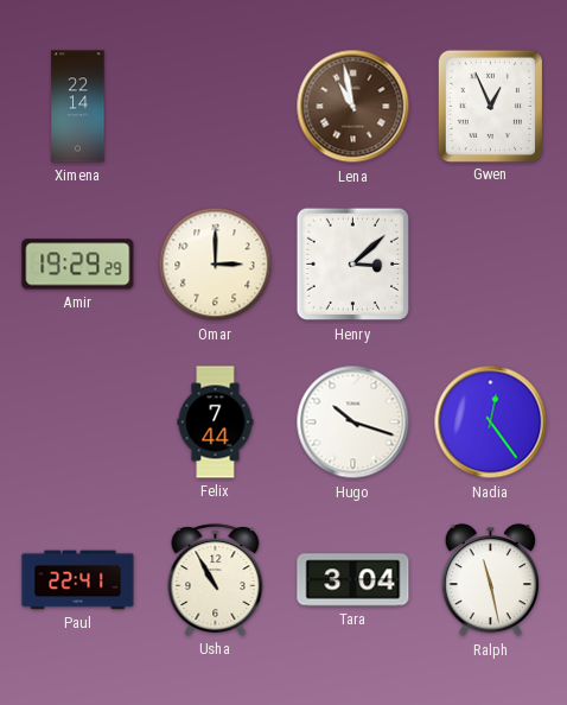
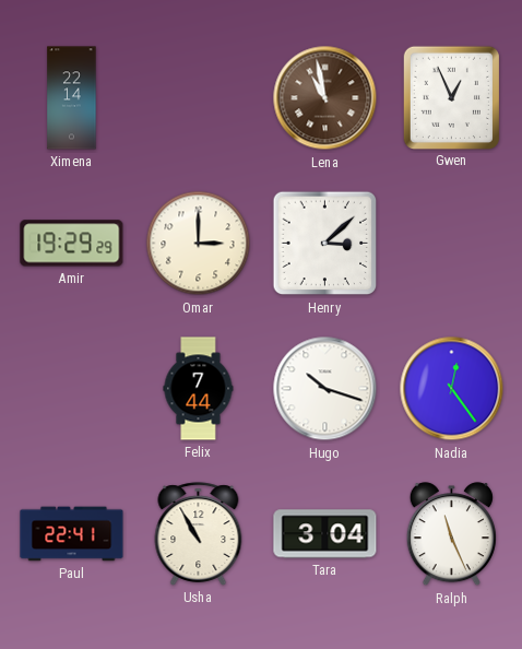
Ralph: 11:28 -> 11:26 (451, 534)
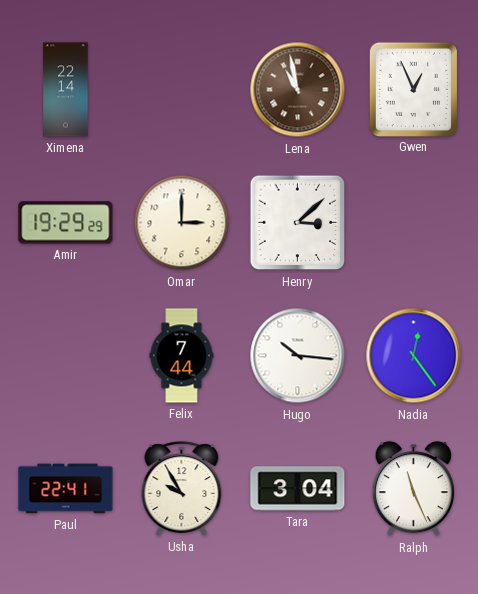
Hugo: 10:18 -> 10:16 (298, 356)
Usha: 10:55 -> 9:55 (182, 489)
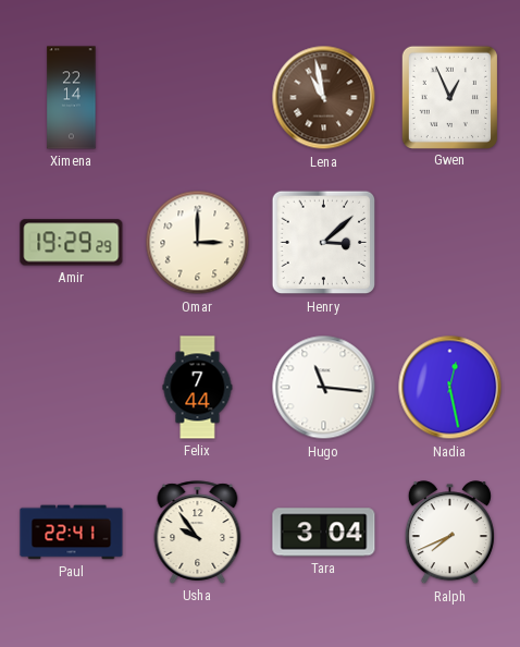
Hugo: 10:16 -> 11:16 (324, 388)
Nadia: 12:24 -> 12:28 (450, 388)
Usha: 9:55 -> 9:54 (198, 533)
Ralph: 11:26 -> 7:41 (449, 533)
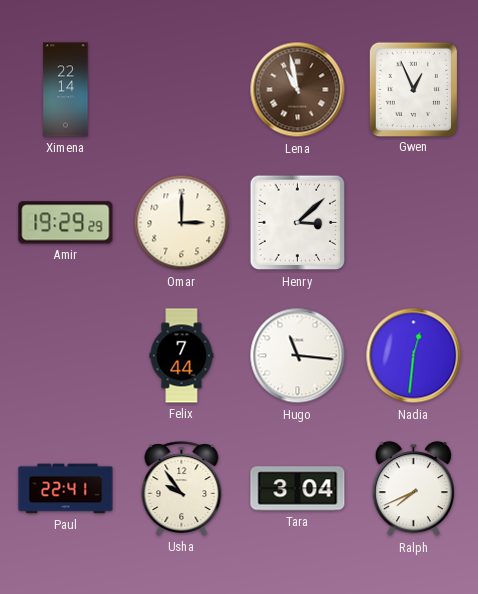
Nadia: 12:28 -> 12:31 (414, 356)
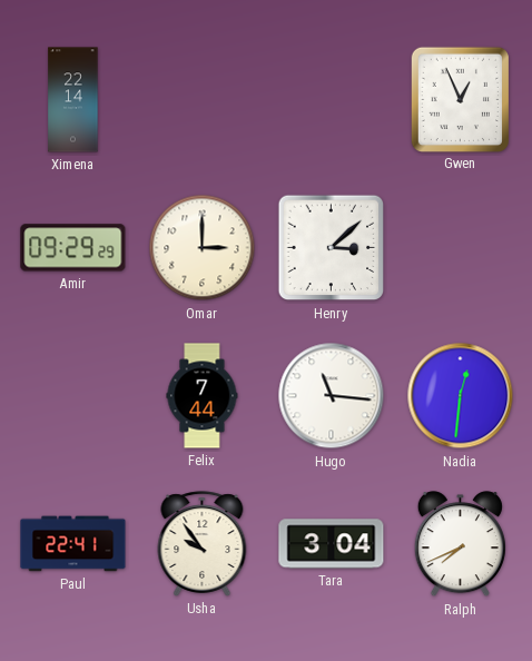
Lena: 10:58 -> none (298, 90)
Amir: 19:29 -> 09:29 (73, 248)
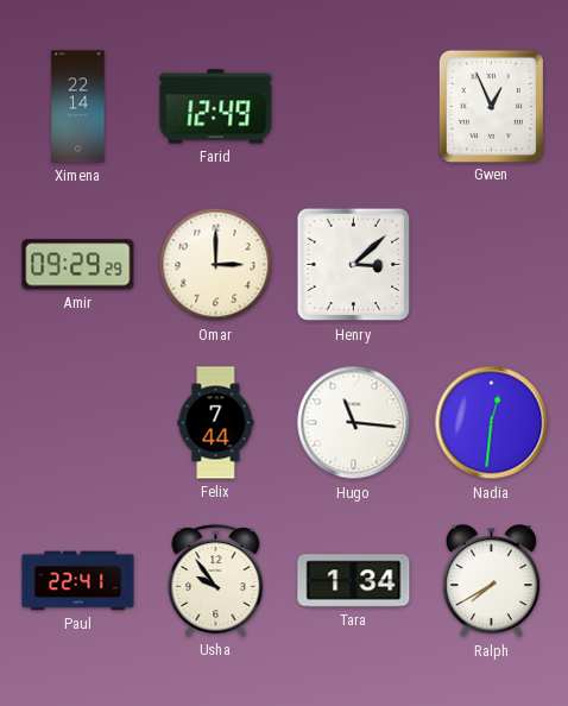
Farid: none -> 12:49 (216, 107)
Tara: 3:04 -> 1:34 (354, 581)
Ralph: 7:41 -> 7:40 (491, 581)
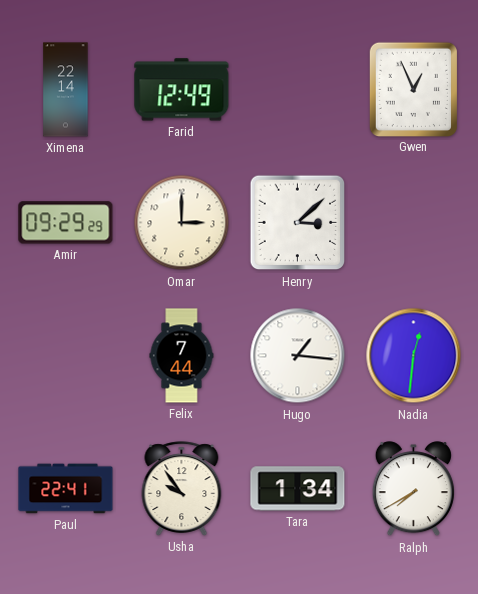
Hugo: 11:16 -> 1:16 (298, 356)
